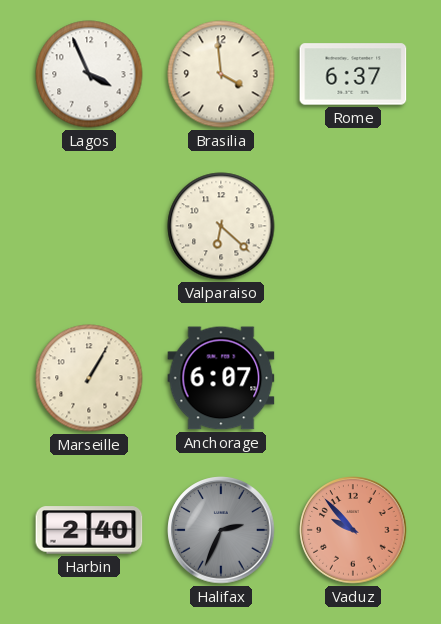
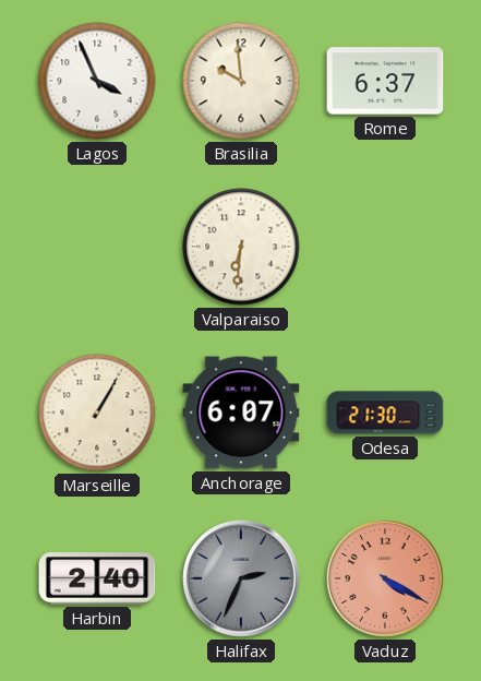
Brasilia: 3:59 -> 9:59 (241, 81)
Valparaiso: 6:22 -> 6:31 (241, 247)
Odesa: none -> 21:30 (385, 413)
Vaduz: 9:53 -> 4:20 (385, 578)
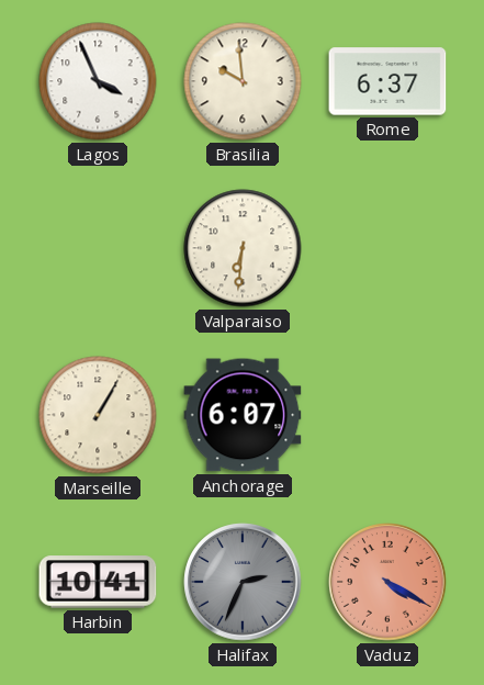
Odesa: 21:30 -> none (385, 413)
Harbin: 2:40 -> 10:41 (98, 582)
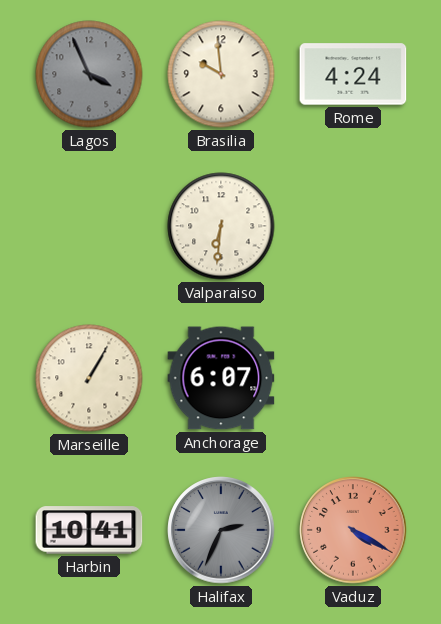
Lagos dial: white -> grey (89, 74)
Rome: 6:37 -> 4:24 (353, 74)
